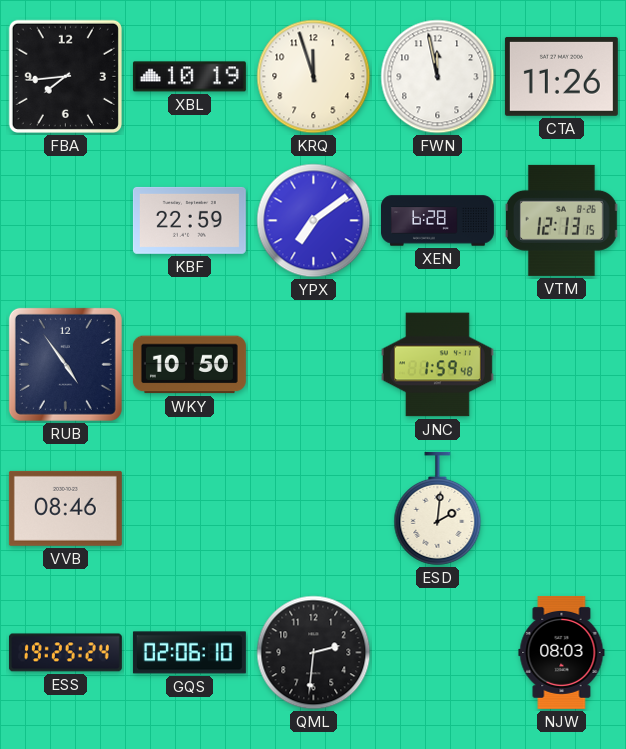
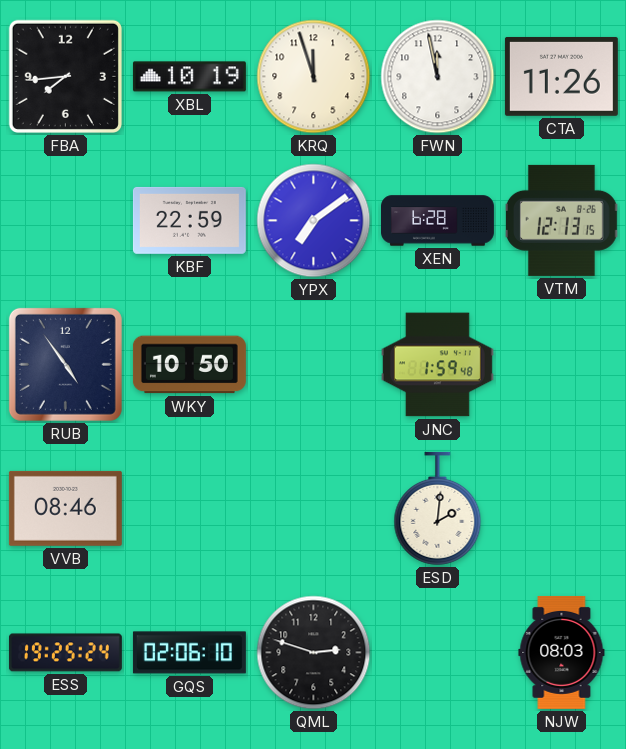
QML: 2:31 -> 2:48 (314, 653)
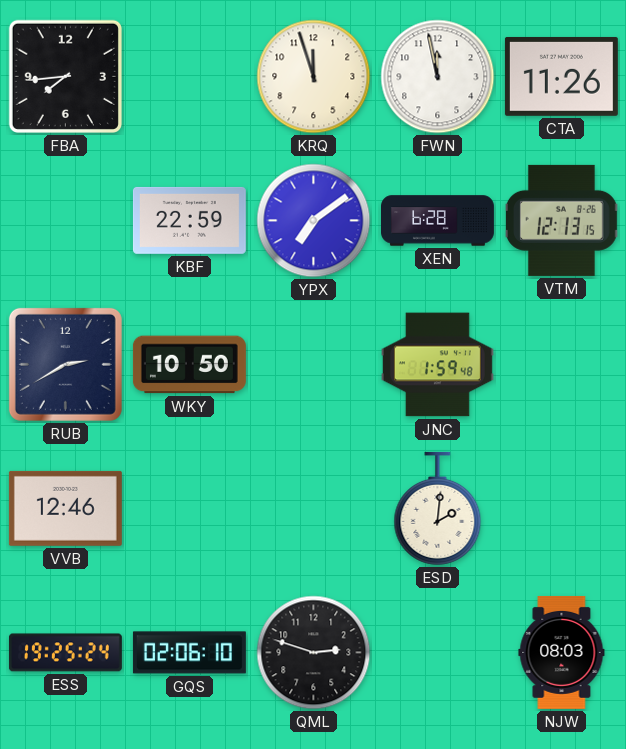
XBL: 10:19 -> none (189, 77)
RUB: 4:54 -> 2:40 (65, 364)
VVB: 08:46 -> 12:46 (65, 508)
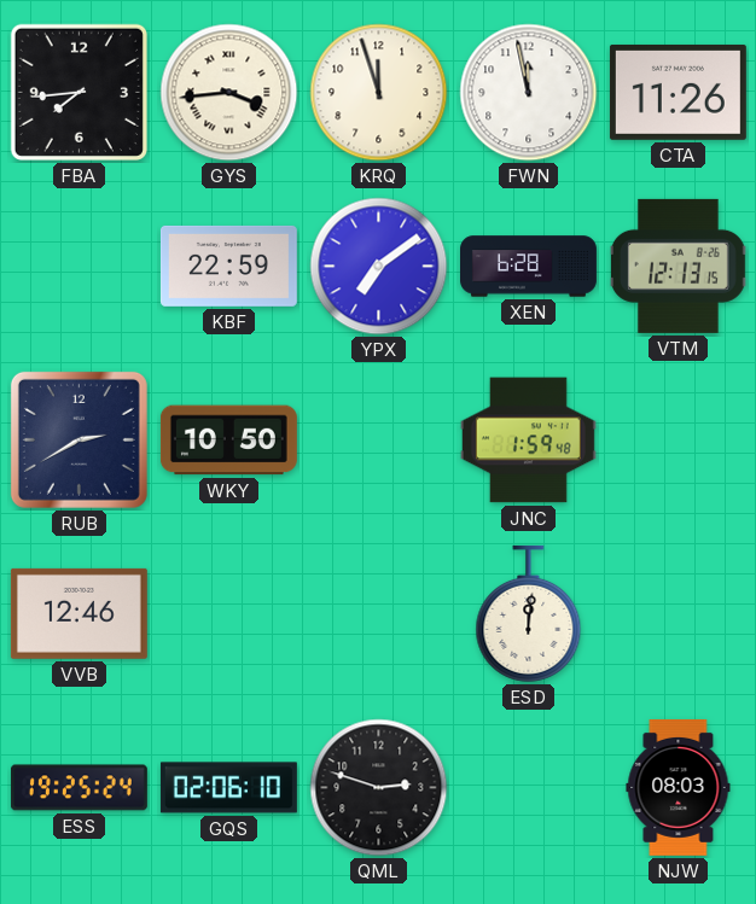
GYS: none -> 3:44 (229, 93)
ESD: 2:01 -> 12:01 (529, 613)
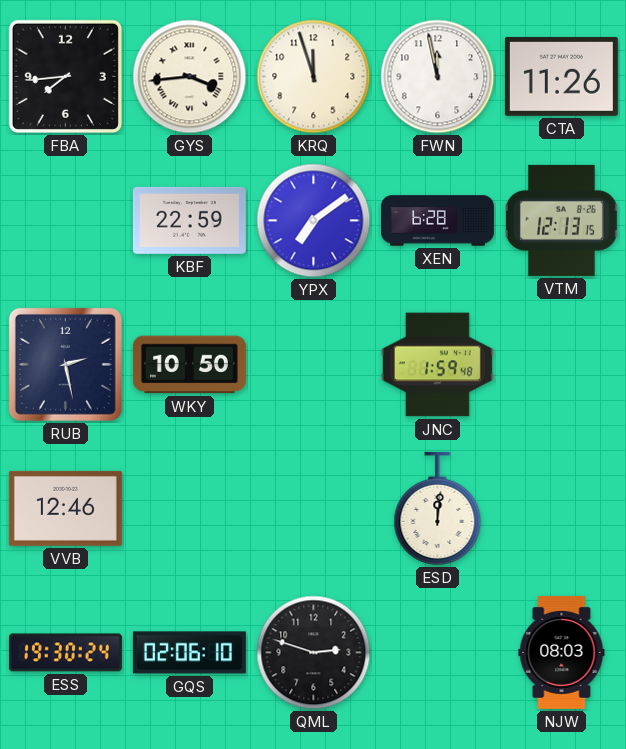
RUB: 2:40 -> 2:28 (65, 364)
ESS: 19:25 -> 19:30 (65, 653)
